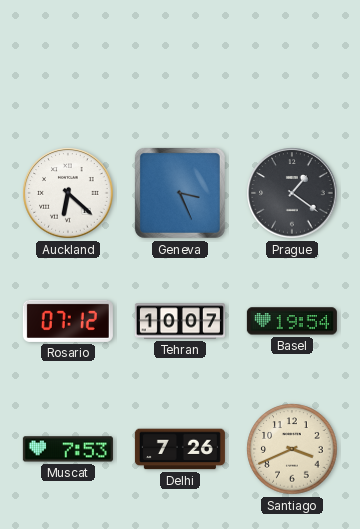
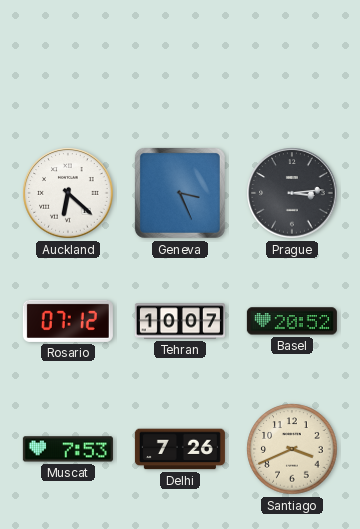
Prague: 1:21 -> 3:14 (292, 193)
Basel: 19:54 -> 20:52 (292, 321)
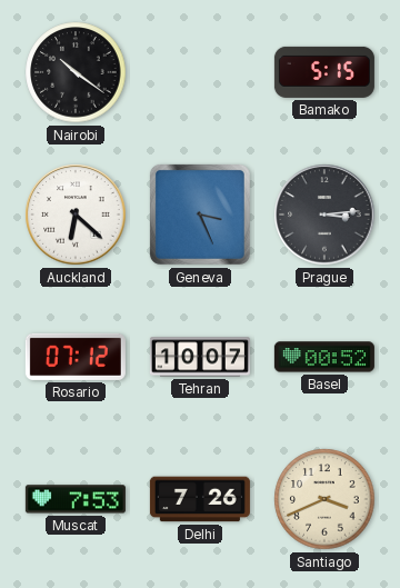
Nairobi: none -> 10:21 (76, 72)
Bamako: none -> 5:15 (324, 72)
Basel: 20:52 -> 00:52 (324, 357)
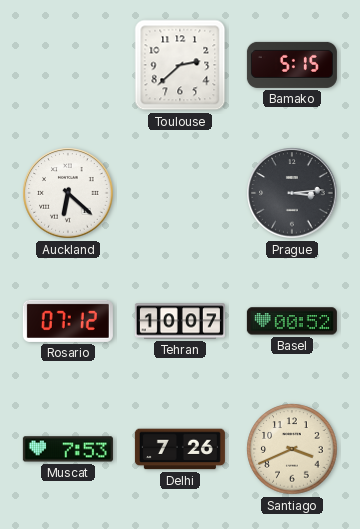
Nairobi: 10:21 -> none (76, 72)
Toulouse: none -> 2:38 (180, 65)
Geneva: 3:26 -> none (200, 215)
